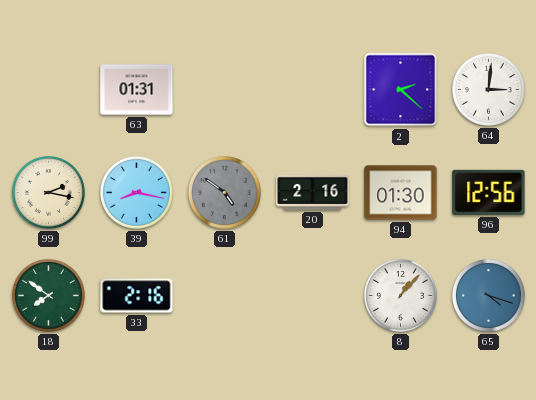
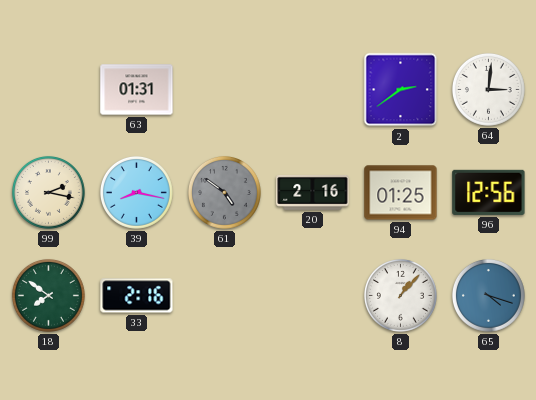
2: 2:22 -> 2:39 (401, 90)
94: 01:30 -> 01:25 (401, 193)
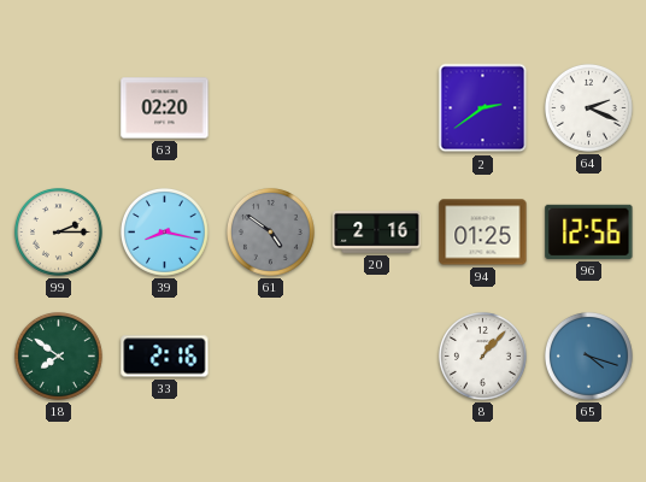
63: 01:31 -> 02:20 (165, 108)
64: 3:01 -> 2:19 (588, 107)
99: 2:17 -> 2:15 (58, 231)
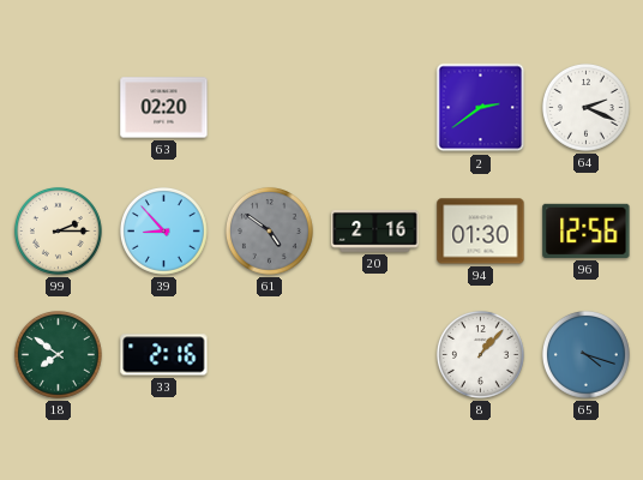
39: 8:17 -> 8:53 (163, 230)
94: 01:25 -> 01:30 (481, 232)
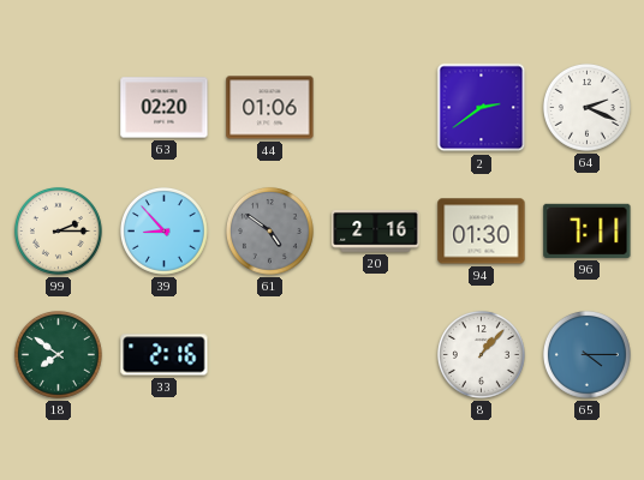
44: none -> 01:06 (270, 108)
96: 12:56 -> 7:11 (588, 230)
65: 4:18 -> 4:15 (586, 354)
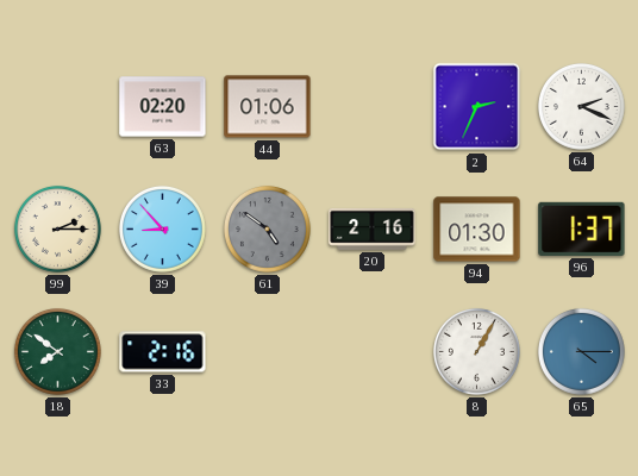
2: 2:39 -> 2:34 (477, 107)
96: 7:11 -> 1:37 (582, 228)
8: 1:07 -> 1:05 (476, 351)
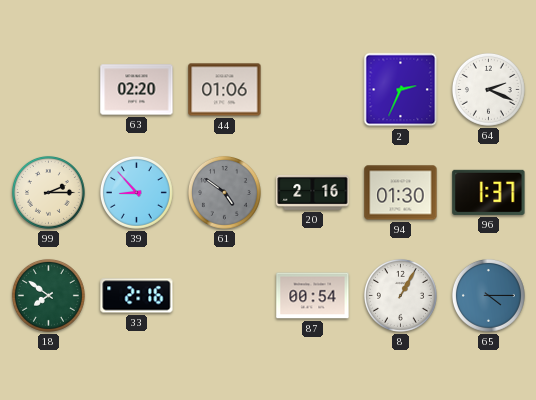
87: none -> 00:54 (313, 296)
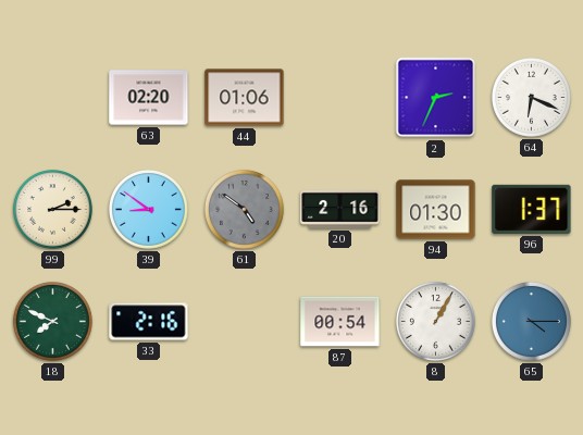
64: 2:19 -> 6:19 (531, 97)
39: 8:53 -> 8:51 (148, 209)
18: 7:51 -> 7:49 (52, 321)
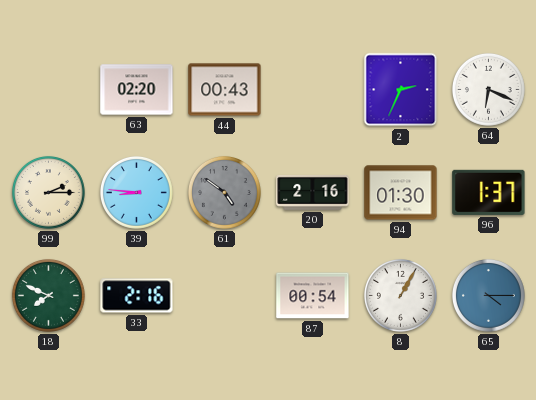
44: 01:06 -> 00:43 (225, 90)
39: 8:51 -> 8:46 (136, 192)
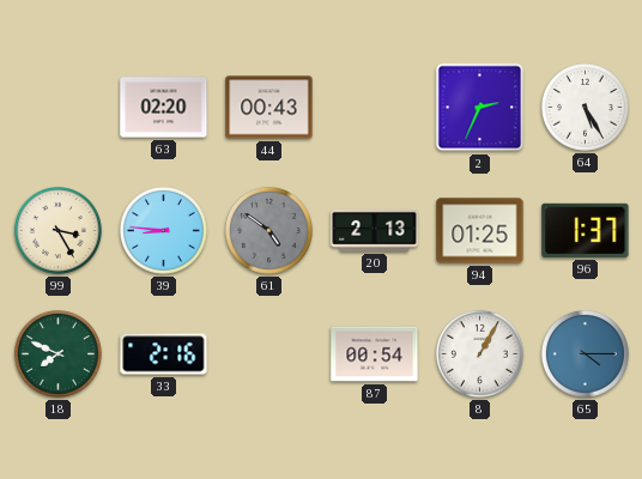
64: 6:19 -> 5:25 (585, 107)
99: 2:15 -> 3:25 (57, 230)
20: 2:16 -> 2:13 (375, 230)
94: 01:30 -> 01:25 (480, 231)
